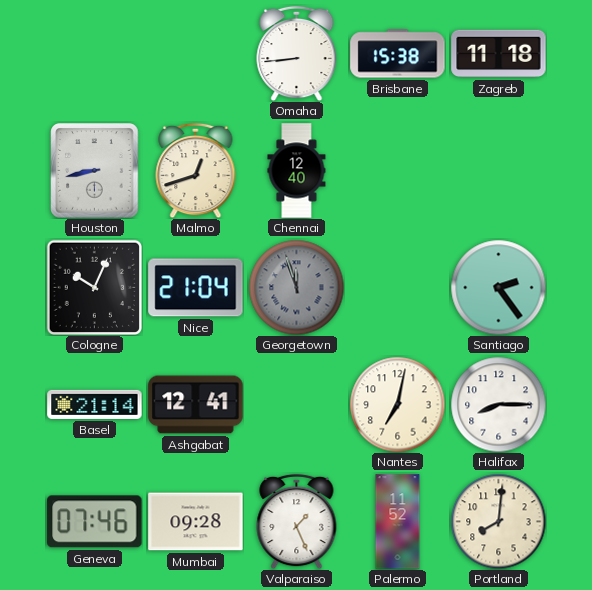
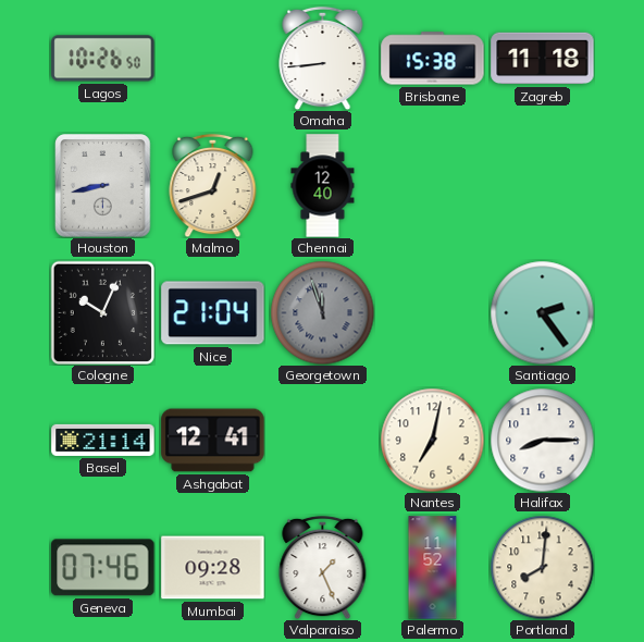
Lagos: none -> 10:26 (103, 59)
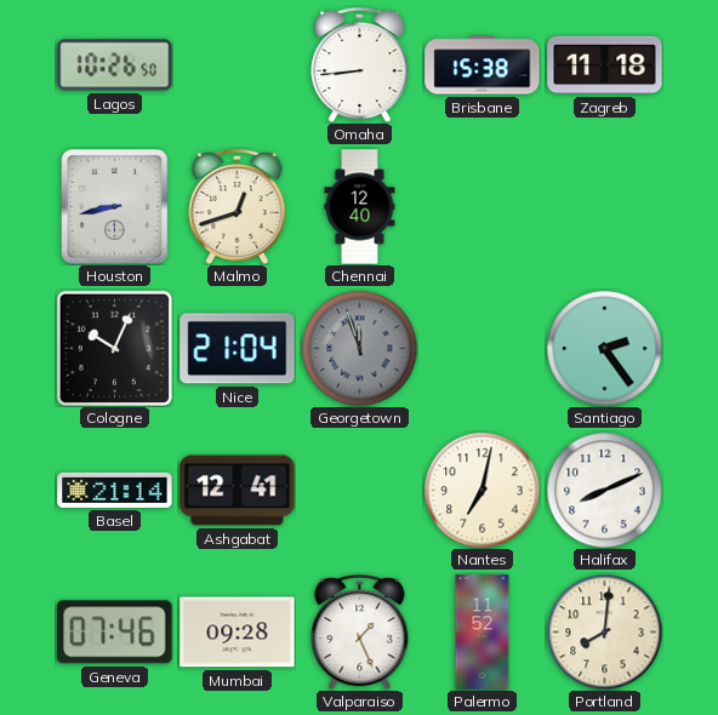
Halifax: 8:15 -> 8:11 (604, 490)
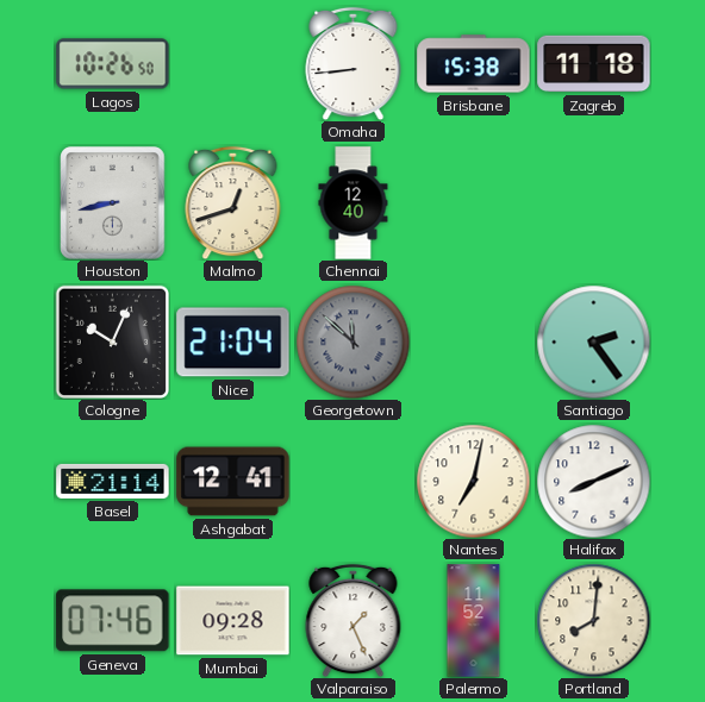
Georgetown: 11:57 -> 11:52 (352, 341)
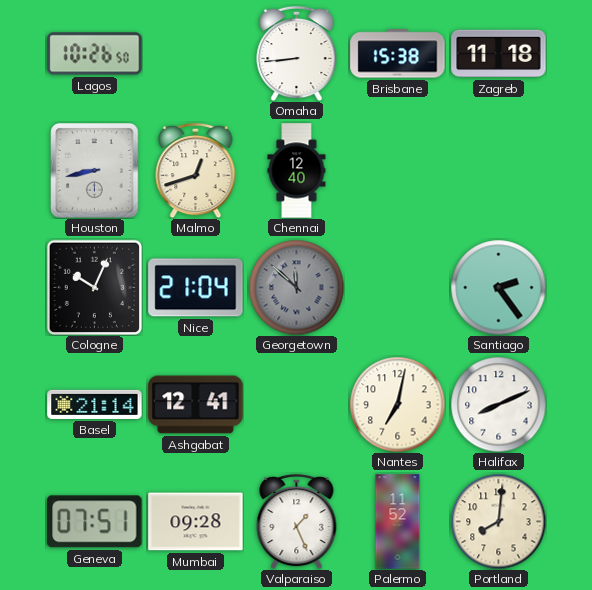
Geneva: 07:46 -> 07:51 (95, 522)
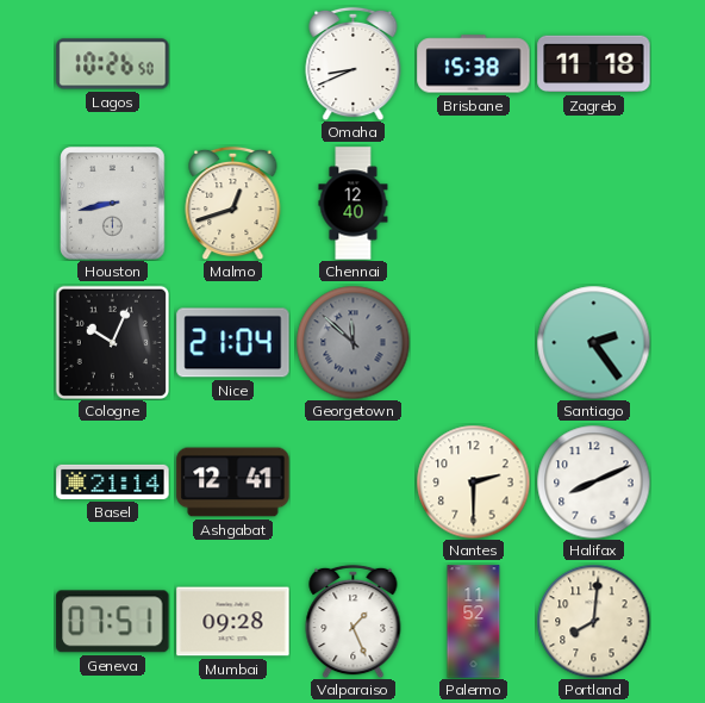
Omaha: 8:44 -> 8:41 (354, 63)
Nantes: 7:02 -> 2:30 (473, 481)
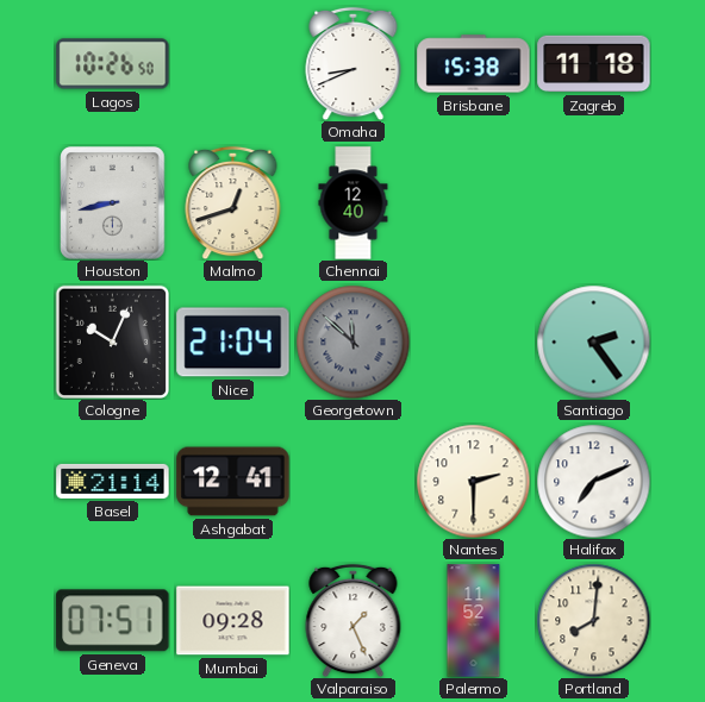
Halifax: 8:11 -> 7:11 (593, 481)
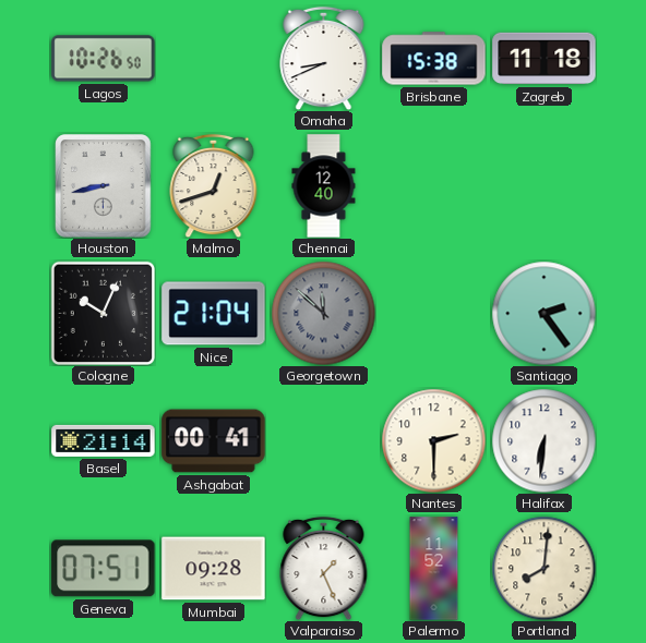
Ashgabat: 12:41 -> 00:41 (214, 441)
Halifax: 7:11 -> 6:31 (543, 440)
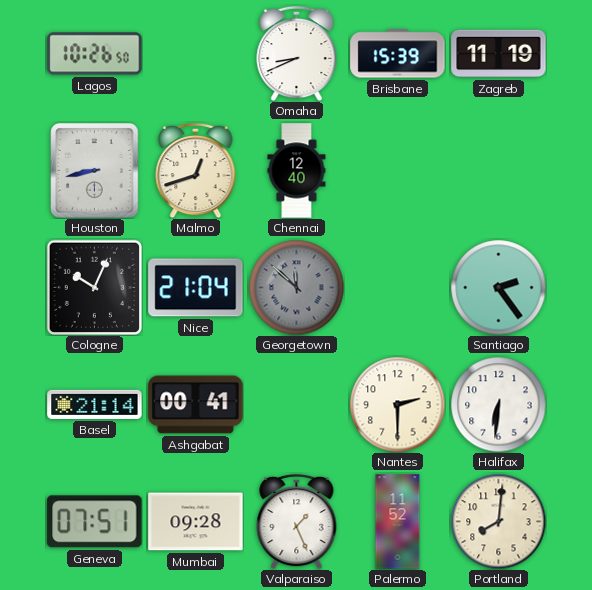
Brisbane: 15:38 -> 15:39 (398, 54)
Zagreb: 11:18 -> 11:19 (499, 54)
